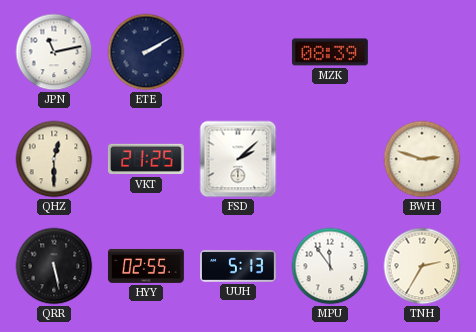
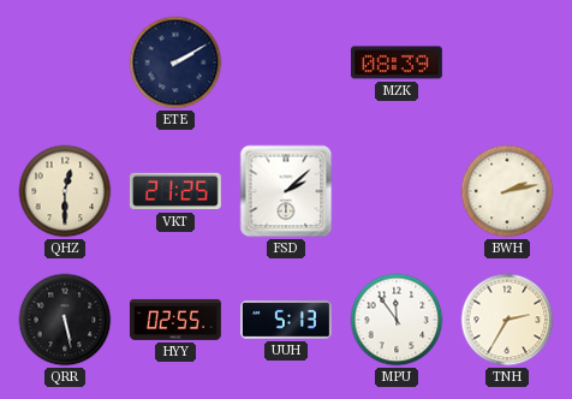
JPN: 11:13 -> none (54, 52)
BWH: 2:48 -> 2:13 (507, 191)
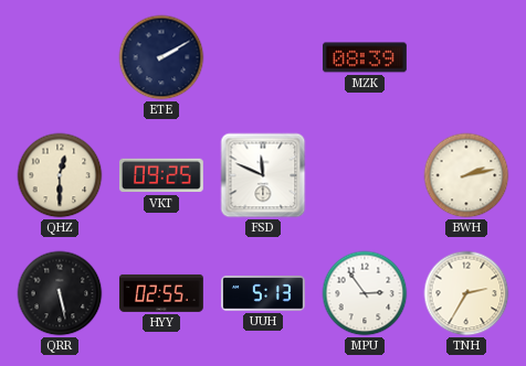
VKT: 21:25 -> 09:25 (161, 175)
FSD: 2:08 -> 11:49 (263, 175)
MPU: 11:54 -> 2:54 (365, 293)
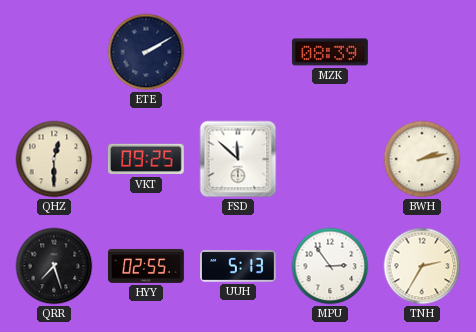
FSD: 11:49 -> 11:52 (238, 159)
QRR: 5:28 -> 7:27 (54, 266)
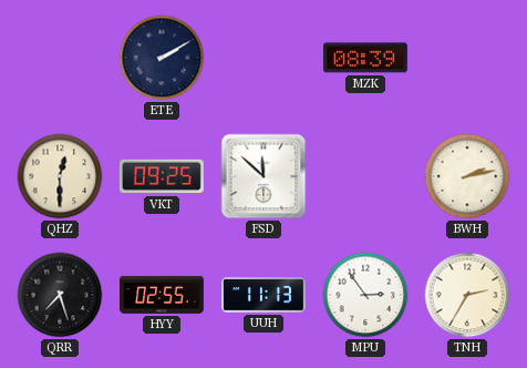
UUH: 5:13 -> 11:13 (265, 296)
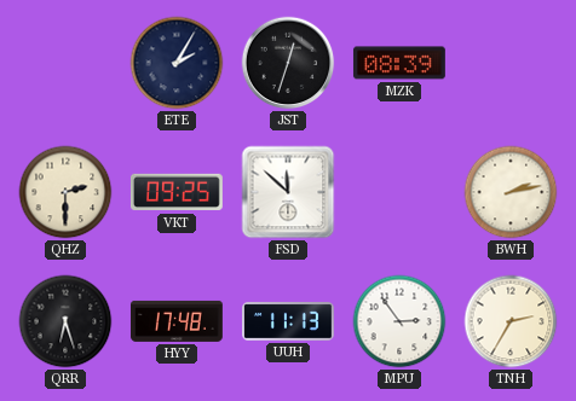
ETE: 2:10 -> 2:05 (177, 63)
JST: none -> 12:33 (288, 63)
QHZ: 12:30 -> 2:30 (65, 192)
QRR: 7:27 -> 6:27 (65, 321)
HYY: 02:55 -> 17:48 (177, 321)
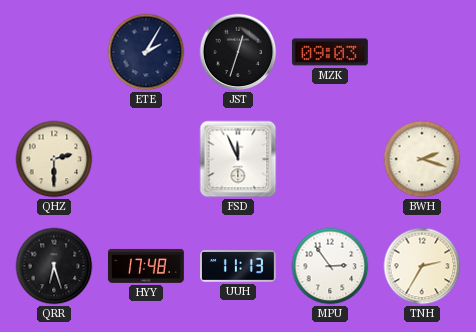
MZK: 08:39 -> 09:03 (330, 52)
VKT: 09:25 -> none (177, 192)
FSD: 11:52 -> 11:56 (238, 159)
BWH: 2:13 -> 2:18 (422, 159)
